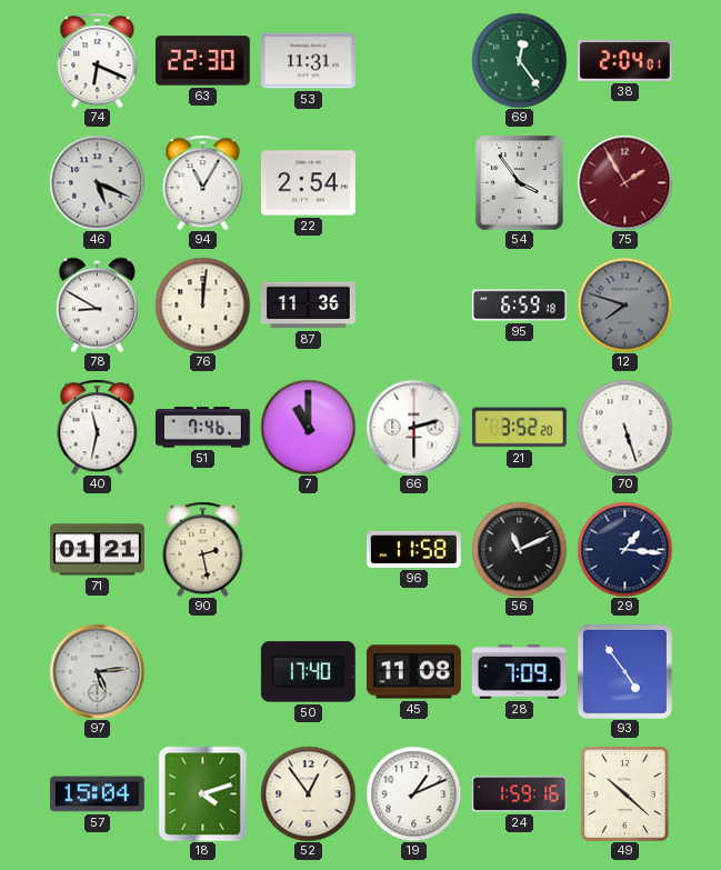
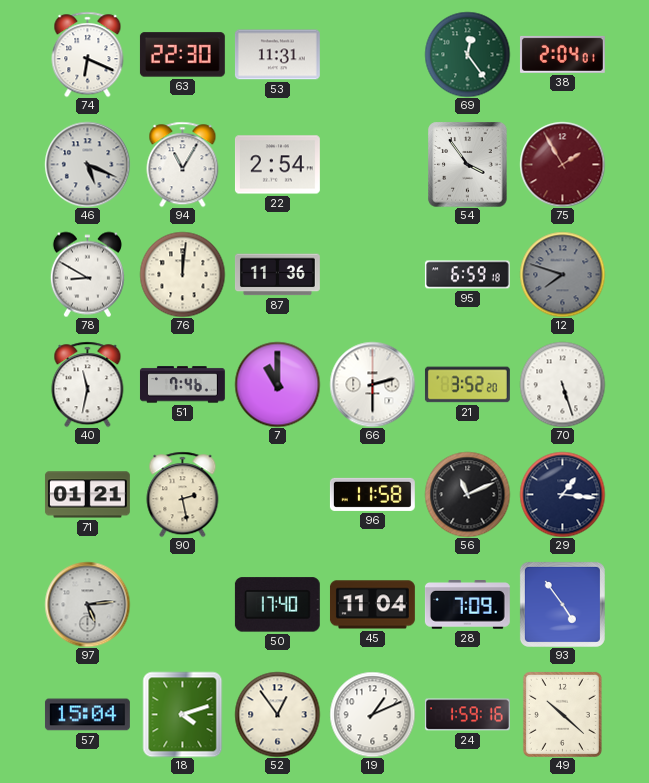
45: 11:08 -> 11:04 (372, 605)
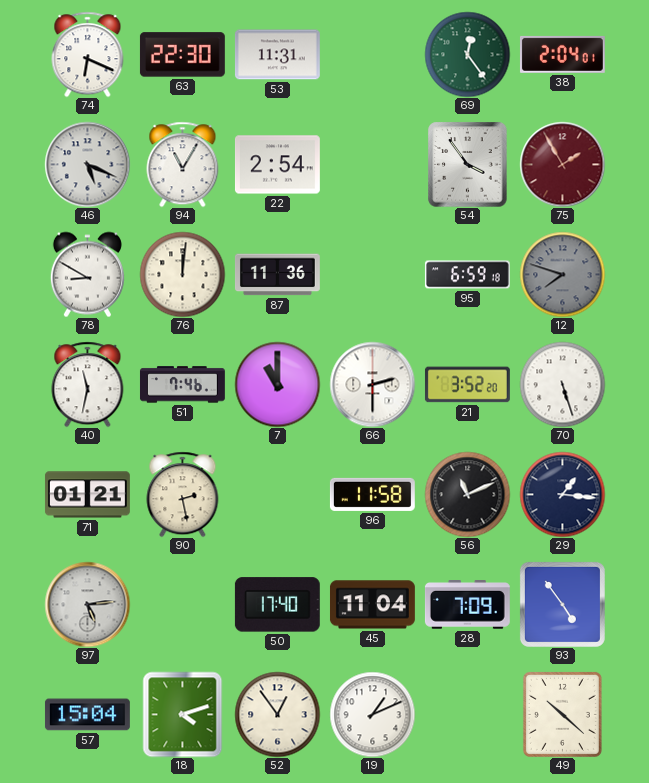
24: 1:59 -> none (467, 715)
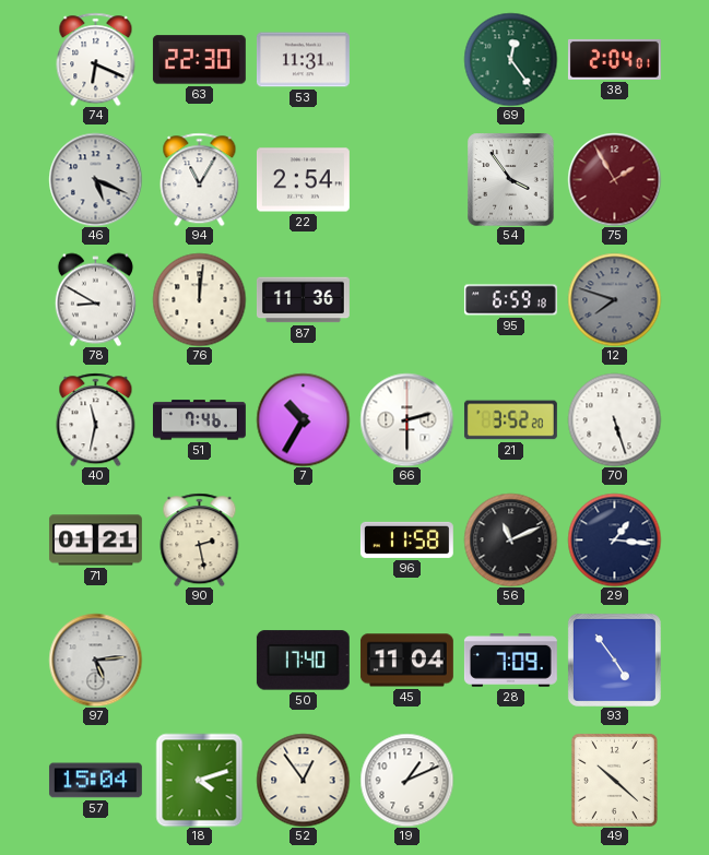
7: 11:00 -> 10:35 (303, 419)
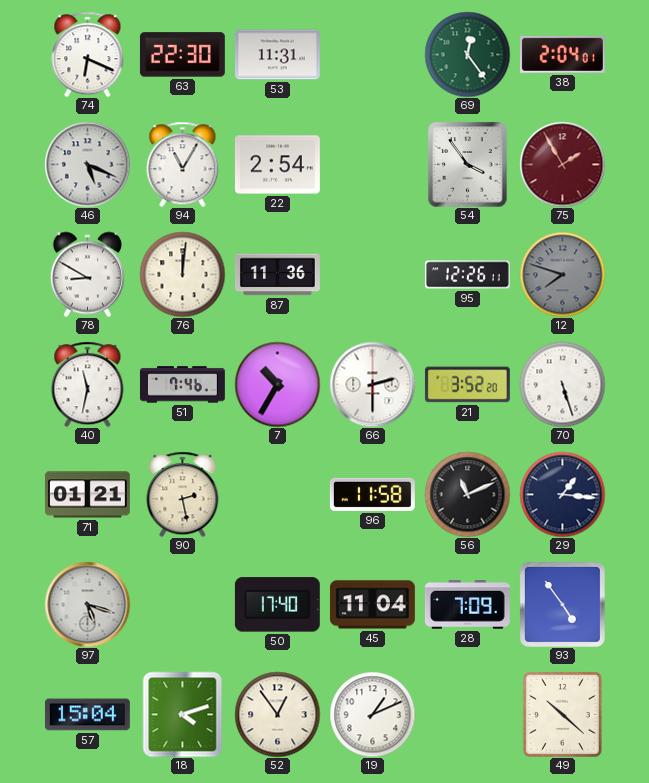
95: 6:59 -> 12:26 (467, 275)
97: 5:14 -> 5:18 (87, 604)
